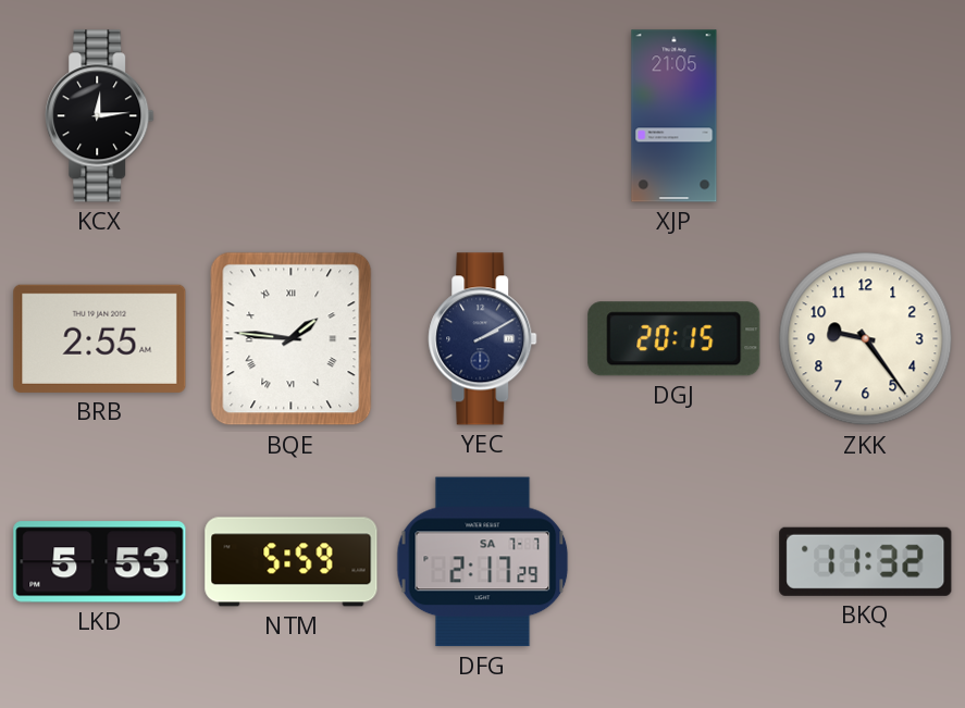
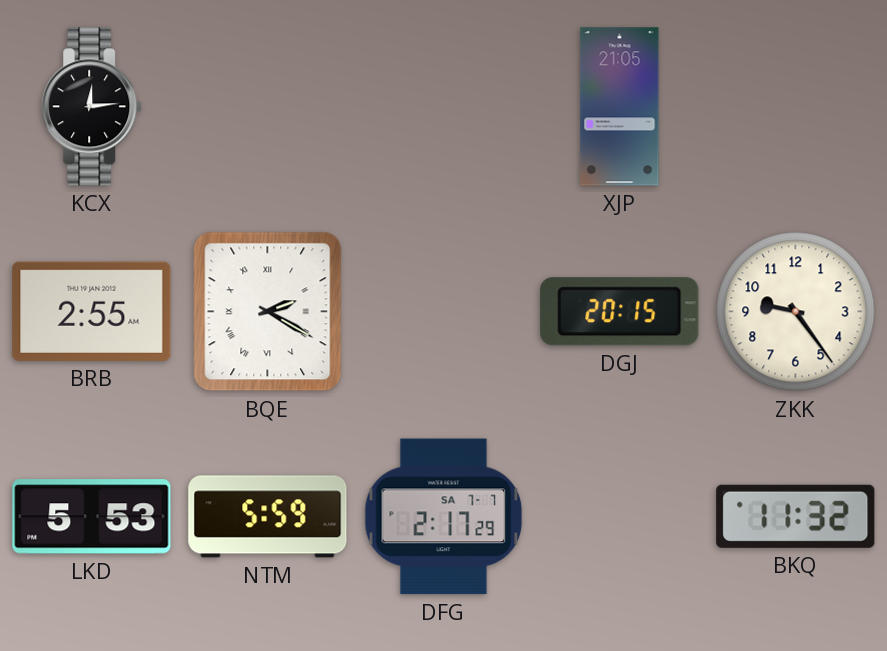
BQE: 1:46 -> 2:20 (268, 312)
YEC: 2:10 -> none (483, 339)
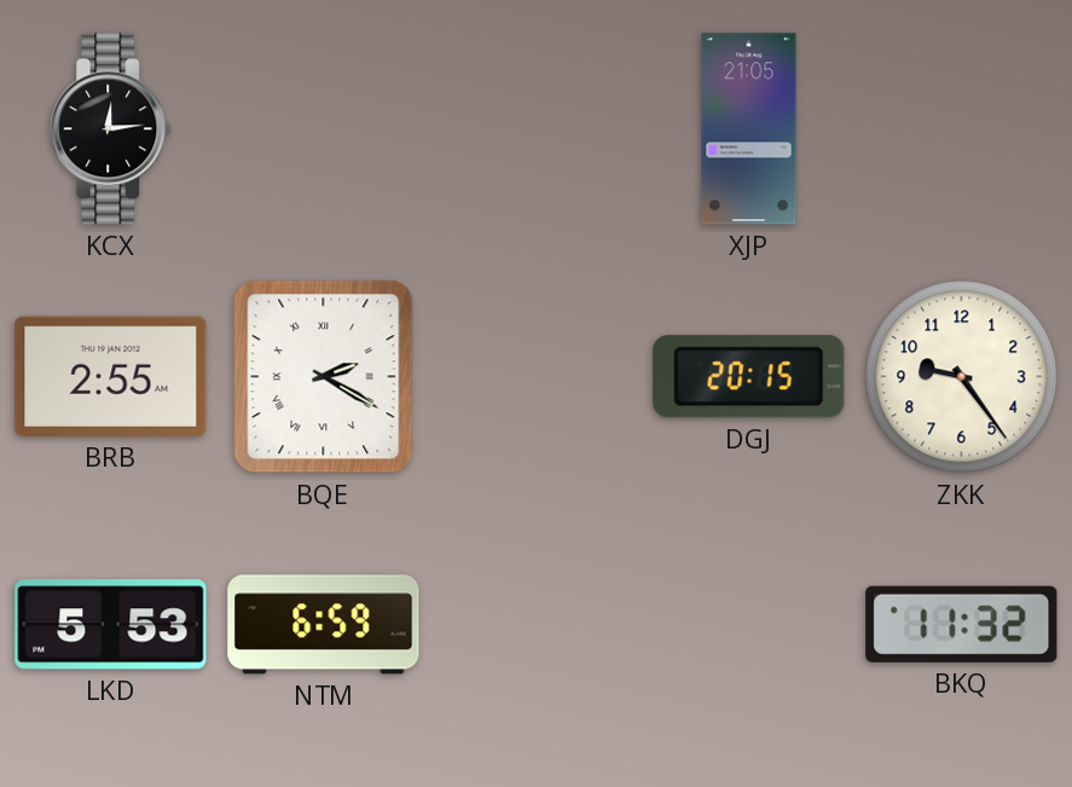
NTM: 5:59 -> 6:59 (324, 625)
DFG: 2:17 -> none (444, 517)
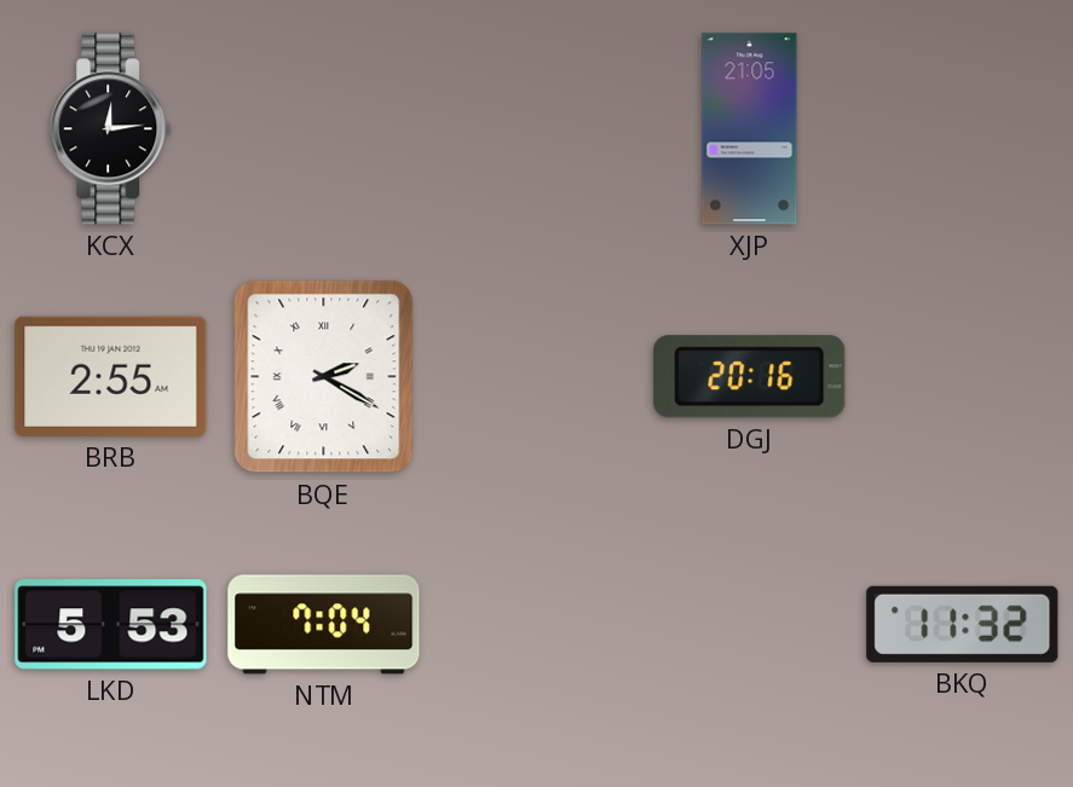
DGJ: 20:15 -> 20:16 (750, 377)
ZKK: 9:24 -> none (962, 377)
NTM: 6:59 -> 7:04 (324, 625)
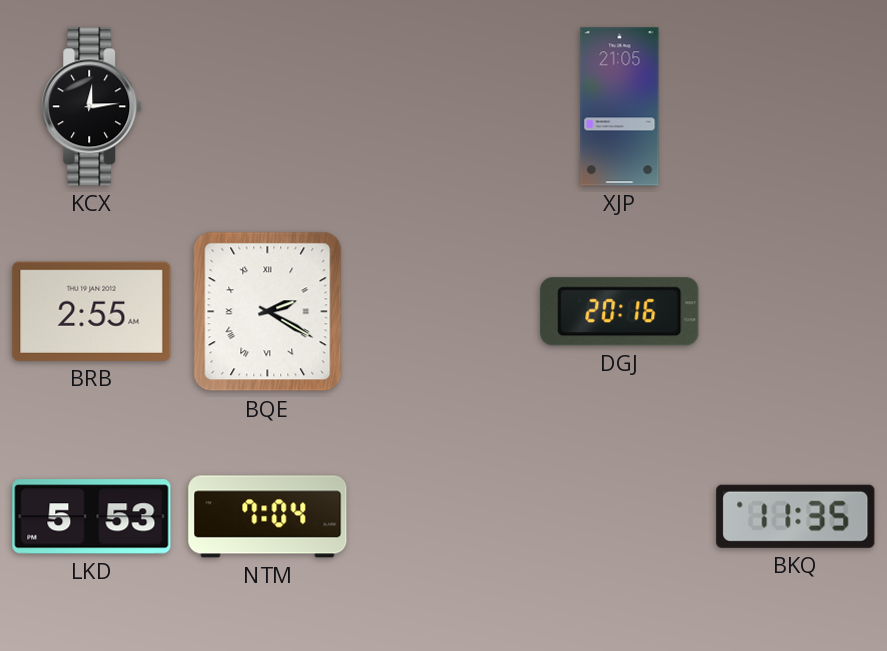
BKQ: 11:32 -> 11:35 (796, 516)
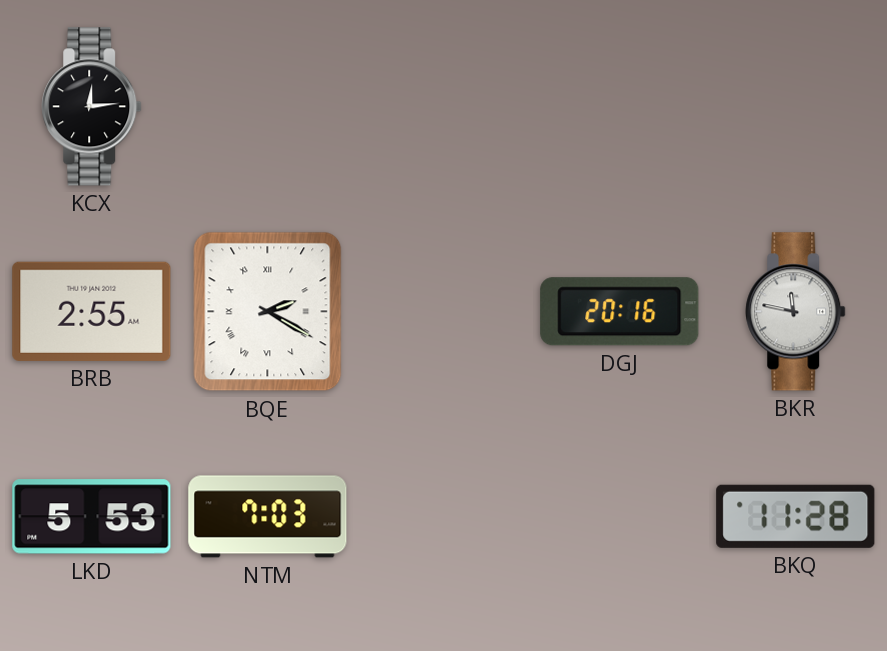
XJP: 21:05 -> none (620, 107)
BKR: none -> 11:47 (796, 312)
NTM: 7:04 -> 7:03 (268, 517)
BKQ: 11:35 -> 11:28 (796, 516)
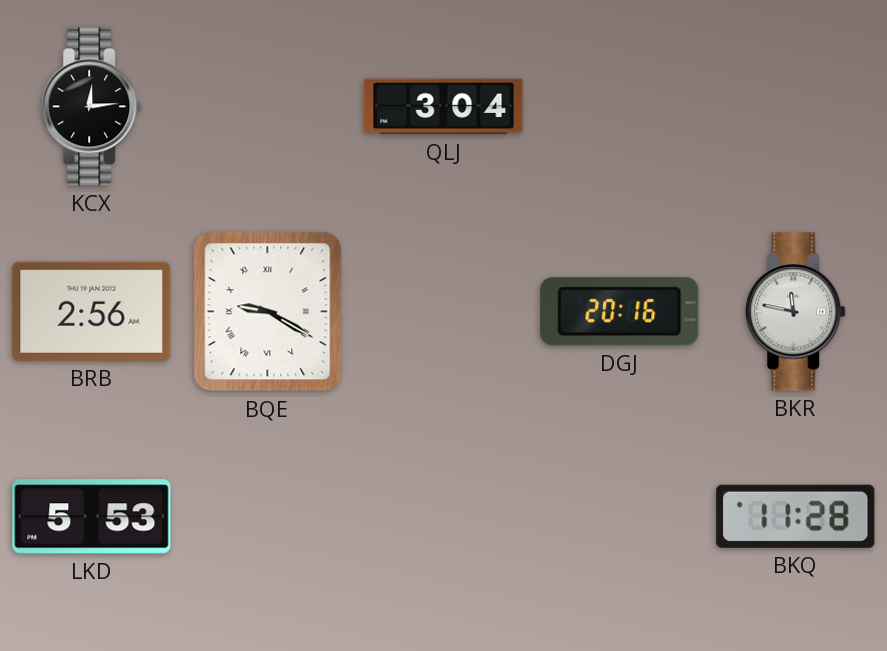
QLJ: none -> 3:04 (444, 107)
BRB: 2:55 -> 2:56 (92, 311)
BQE: 2:20 -> 9:20 (268, 312)
NTM: 7:03 -> none (268, 517)
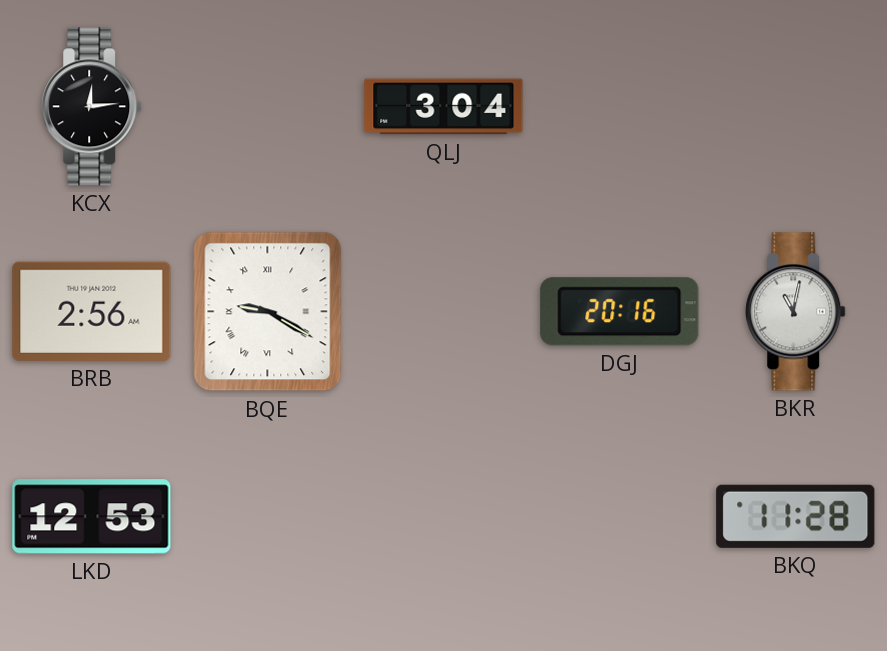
BKR: 11:47 -> 11:02 (796, 312)
LKD: 5:53 -> 12:53 (92, 517)
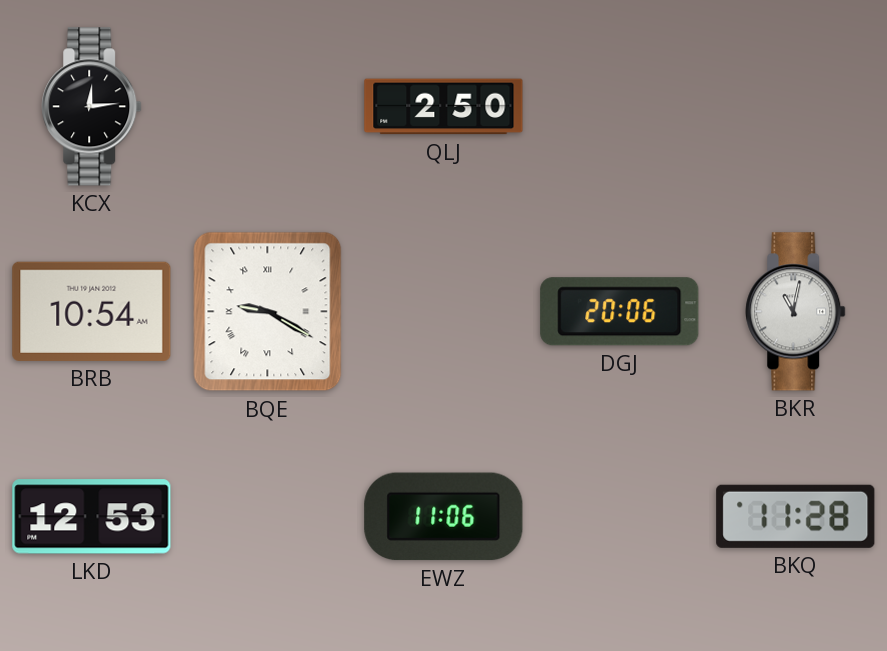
QLJ: 3:04 -> 2:50 (444, 107)
BRB: 2:56 -> 10:54 (92, 311)
DGJ: 20:16 -> 20:06 (620, 312)
EWZ: none -> 11:06 (444, 517)
